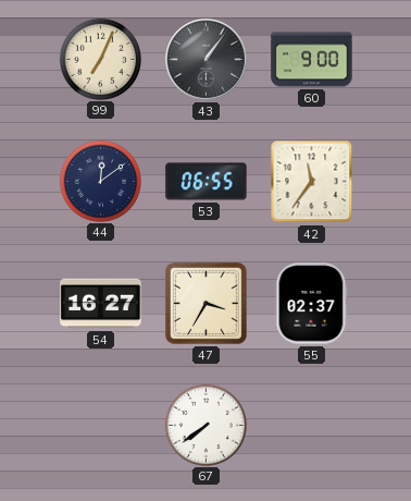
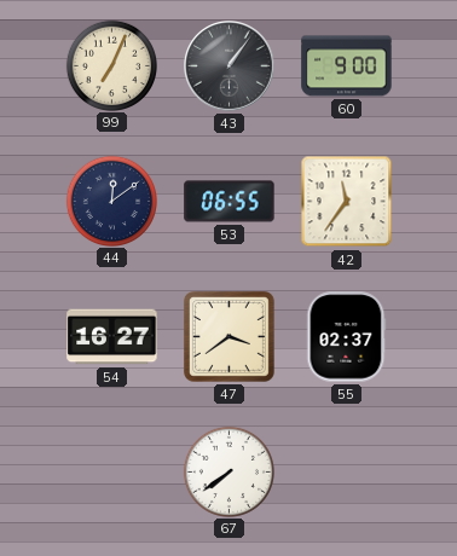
47: 3:35 -> 3:39 (228, 336)
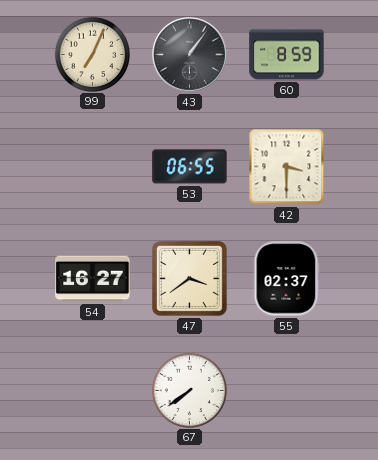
60: 9:00 -> 8:59 (287, 55)
44: 12:09 -> none (111, 201)
42: 11:36 -> 3:30 (287, 167)
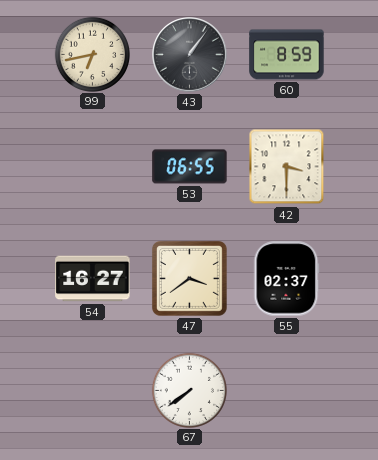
99: 7:04 -> 6:43 (92, 54)
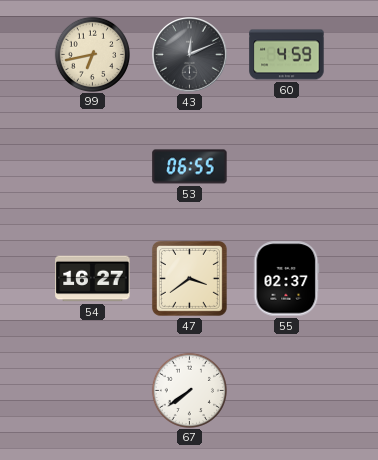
43: 1:06 -> 12:11 (190, 55)
60: 8:59 -> 4:59 (287, 55)
42: 3:30 -> none (287, 167)
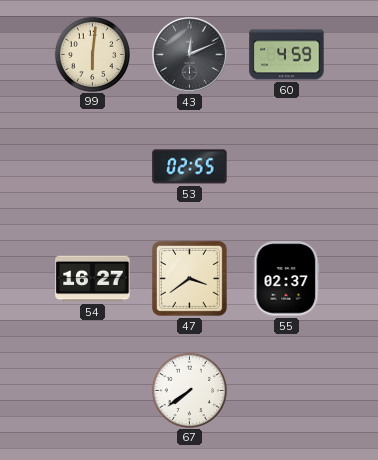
99: 6:43 -> 6:01 (92, 54)
53: 06:55 -> 02:55 (190, 167)
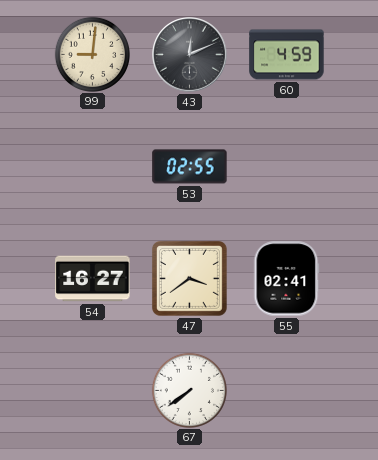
99: 6:01 -> 9:01 (92, 54)
55: 02:37 -> 02:41 (287, 279)
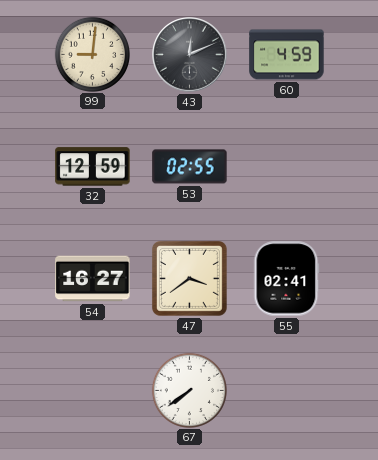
32: none -> 12:59 (93, 167)
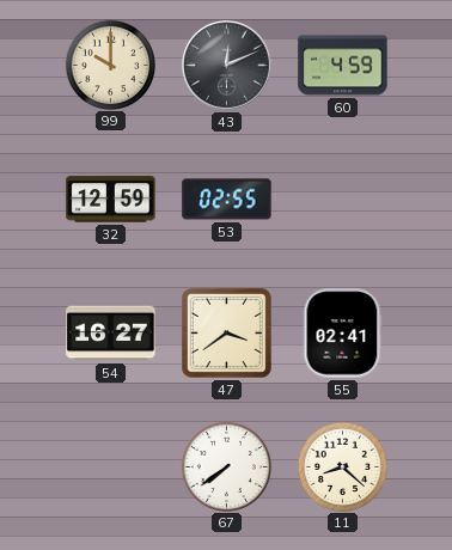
99: 9:01 -> 10:00 (110, 65)
11: none -> 8:22 (342, 466)
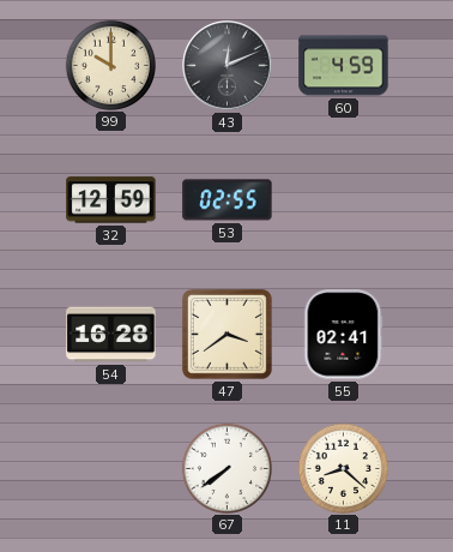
54: 16:27 -> 16:28 (111, 335)
